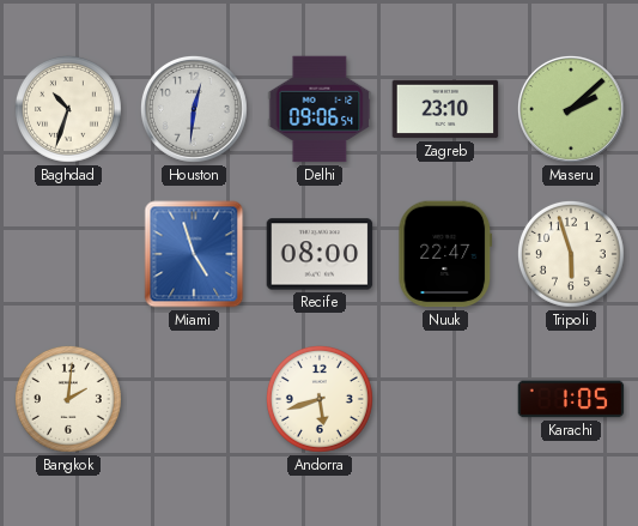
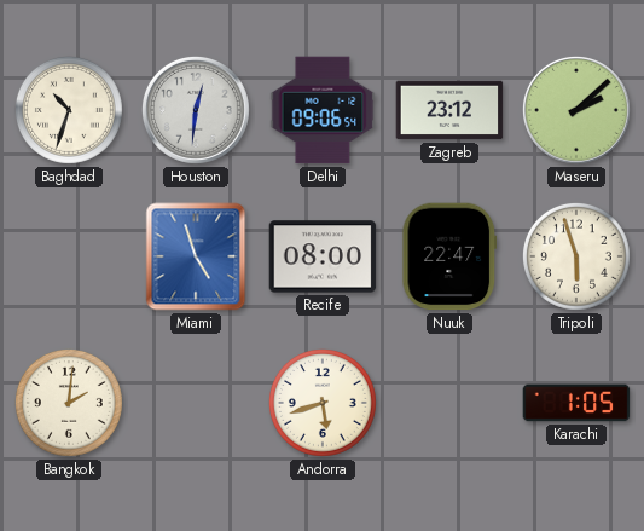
Zagreb: 23:10 -> 23:12 (449, 110)
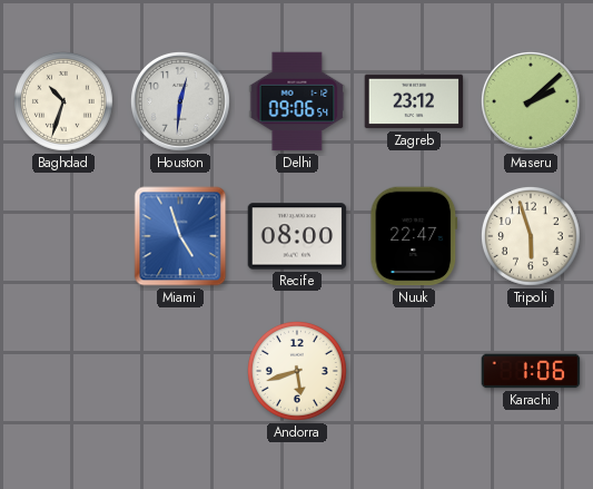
Bangkok: 2:01 -> none (69, 403)
Karachi: 1:05 -> 1:06 (531, 371)
